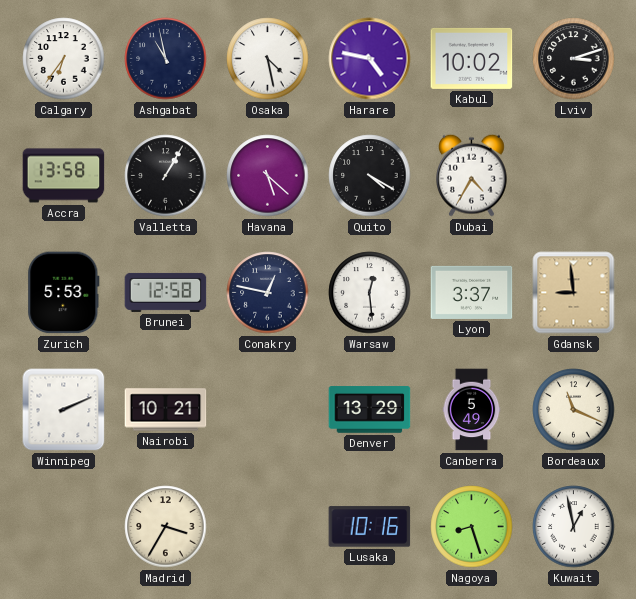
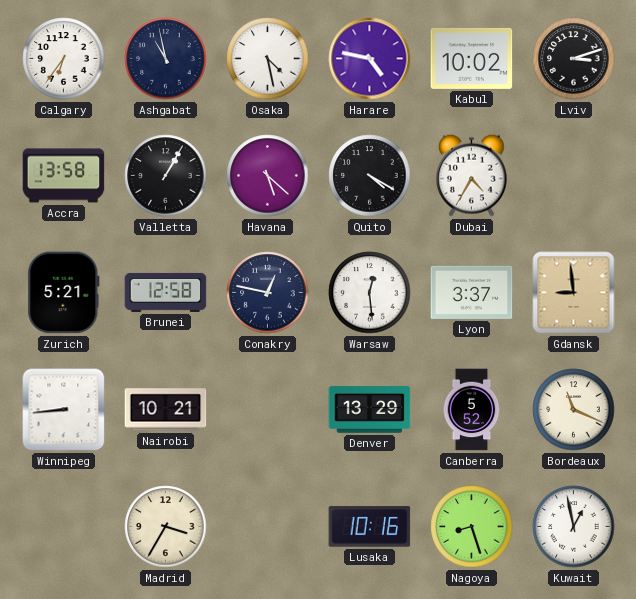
Zurich: 5:53 -> 5:21 (64, 293)
Winnipeg: 2:11 -> 8:44 (64, 410)
Canberra: 5:49 -> 5:52 (472, 410)
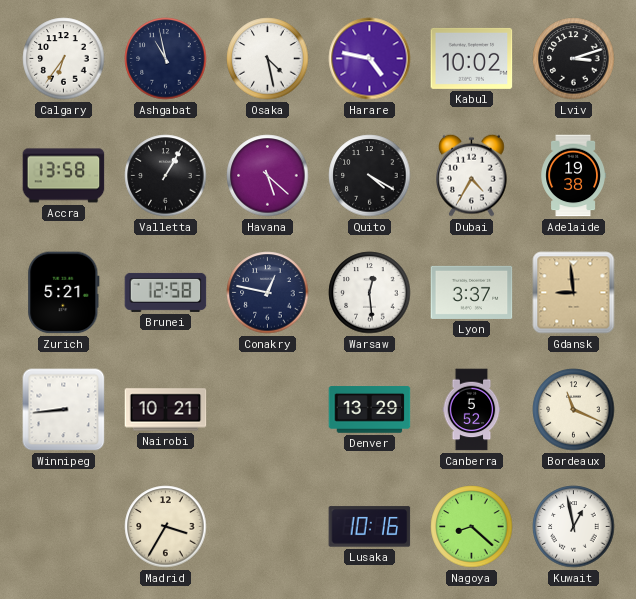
Adelaide: none -> 19:38 (573, 176)
Nagoya: 8:27 -> 8:22 (472, 527)
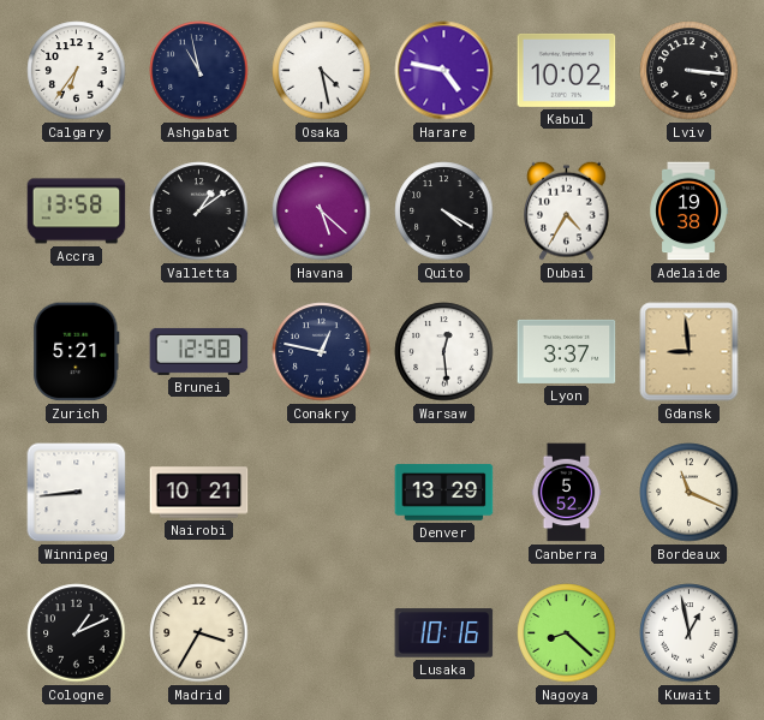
Lviv: 3:12 -> 3:16 (690, 71)
Valletta: 1:05 -> 1:09 (199, 212)
Cologne: none -> 1:11 (77, 633)
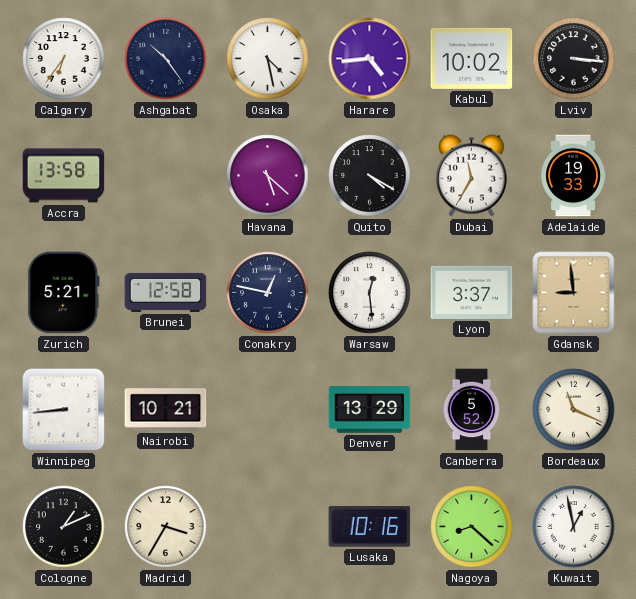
Ashgabat: 10:58 -> 10:24 (166, 59)
Harare: 4:47 -> 4:44 (370, 59)
Valletta: 1:09 -> none (199, 212)
Dubai: 4:35 -> 11:35 (472, 175)
Adelaide: 19:38 -> 19:33 (573, 176)
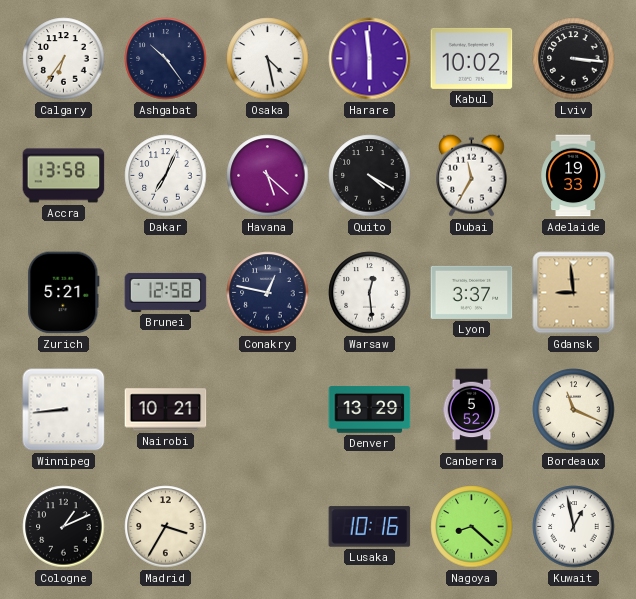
Harare: 4:44 -> 5:59 (370, 59)
Dakar: none -> 7:04 (166, 176)
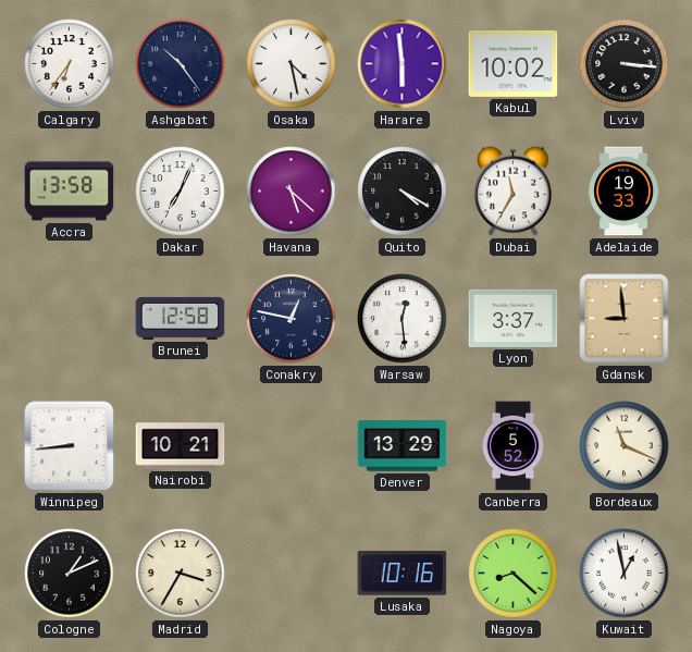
Zurich: 5:21 -> none (64, 293)
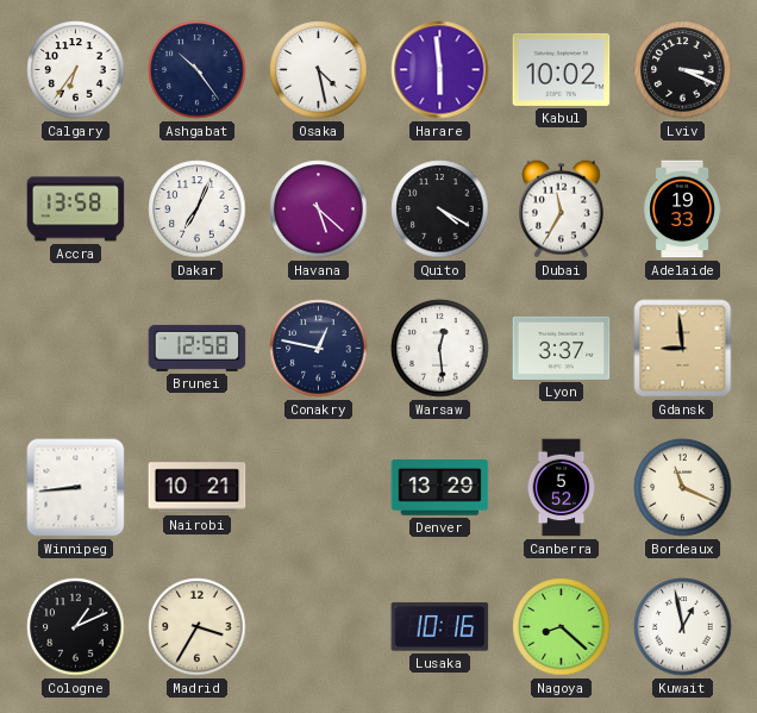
Lviv: 3:16 -> 3:19 (683, 70)
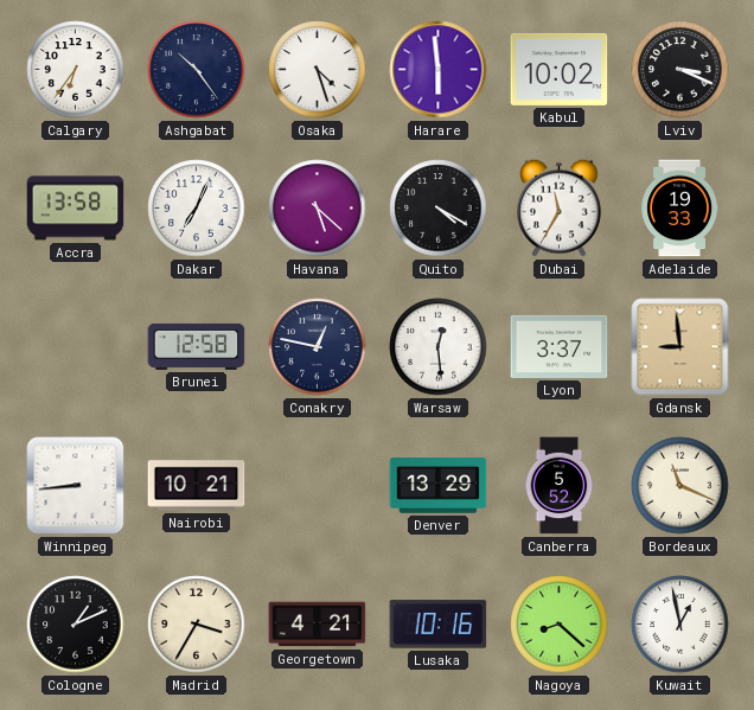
Osaka: 4:28 -> 4:27 (318, 70)
Georgetown: none -> 4:21 (318, 625)
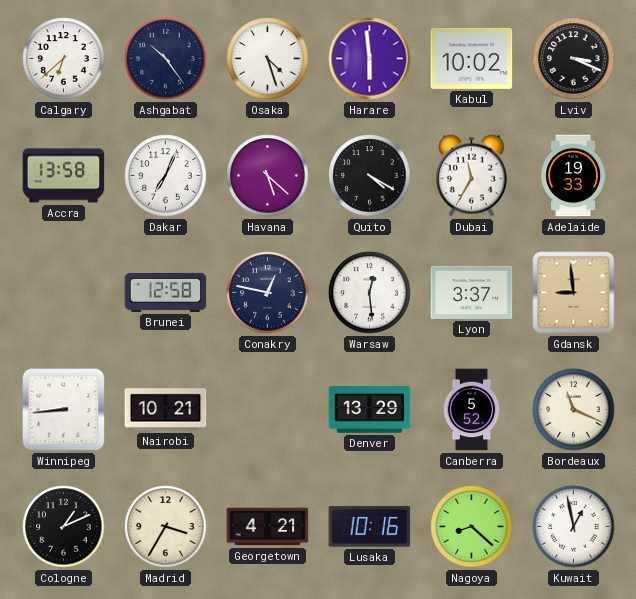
Calgary: 6:36 -> 6:38 (64, 59)
